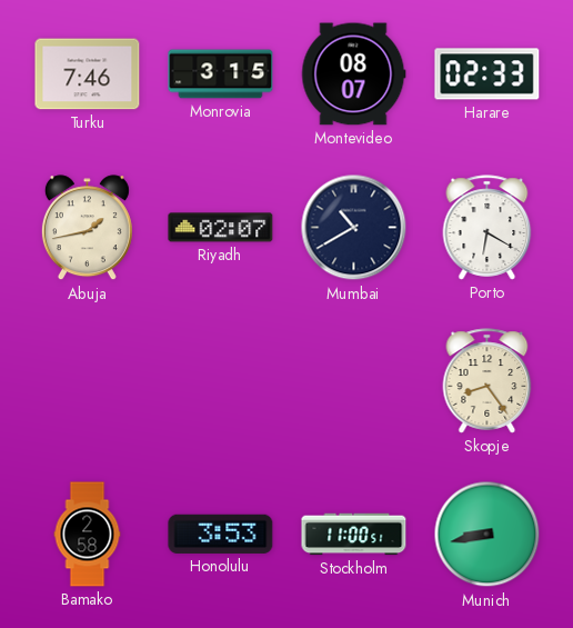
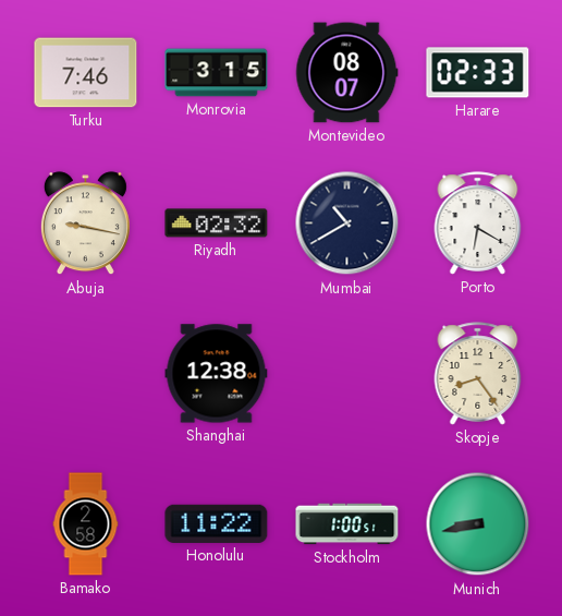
Abuja: 1:43 -> 9:17 (85, 224)
Riyadh: 02:07 -> 02:32 (217, 224)
Shanghai: none -> 12:38 (217, 374)
Honolulu: 3:53 -> 11:22 (217, 523)
Stockholm: 11:00 -> 1:00 (347, 524)
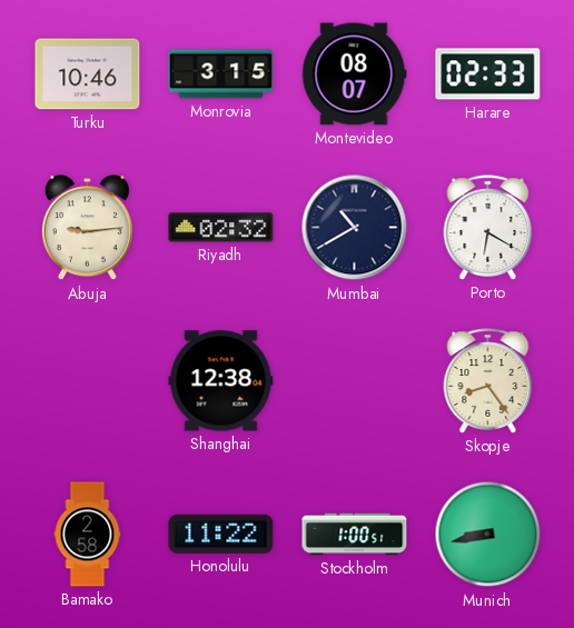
Turku: 7:46 -> 10:46 (88, 74)
Abuja: 9:17 -> 9:14 (87, 228)
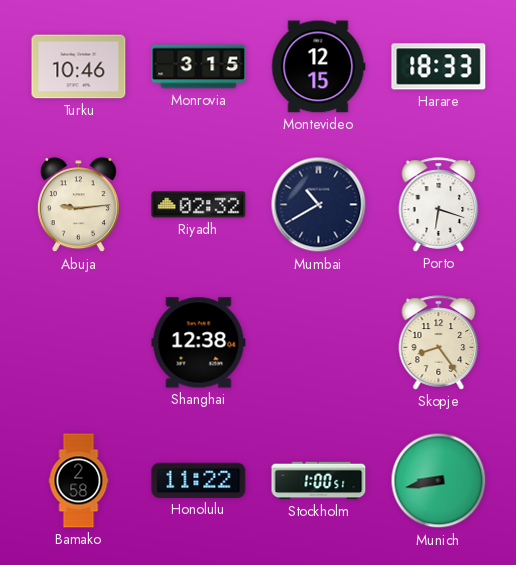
Montevideo: 08:07 -> 12:15 (318, 67)
Harare: 02:33 -> 18:33 (439, 67)
Porto: 6:20 -> 6:18 (439, 205)
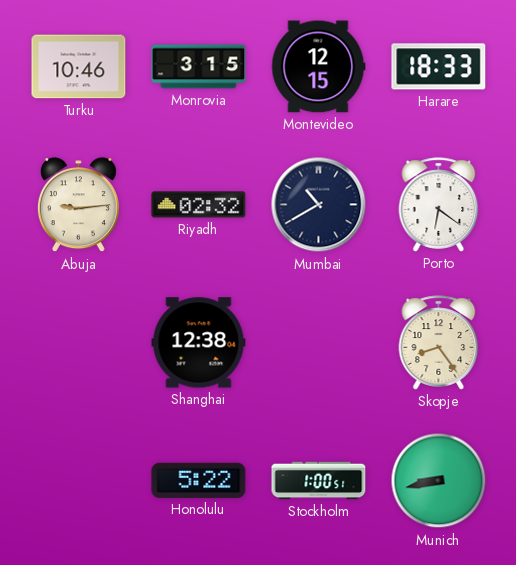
Porto: 6:18 -> 6:21 (439, 205)
Bamako: 2:58 -> none (79, 481)
Honolulu: 11:22 -> 5:22 (199, 480)
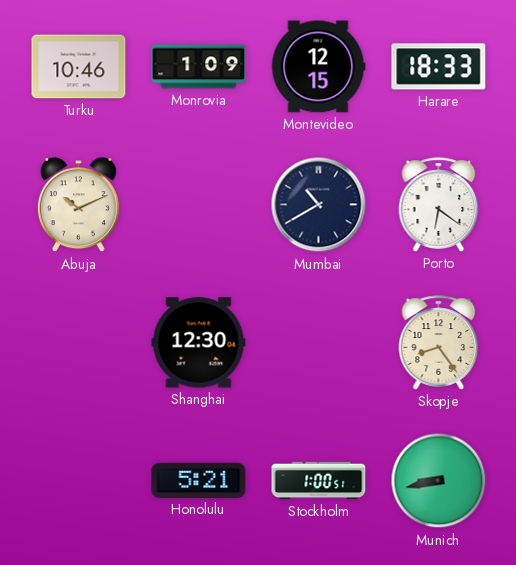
Monrovia: 3:15 -> 1:09 (199, 67)
Abuja: 9:14 -> 10:11 (78, 205)
Riyadh: 02:32 -> none (199, 205)
Shanghai: 12:38 -> 12:30 (199, 343)
Honolulu: 5:22 -> 5:21 (199, 480)
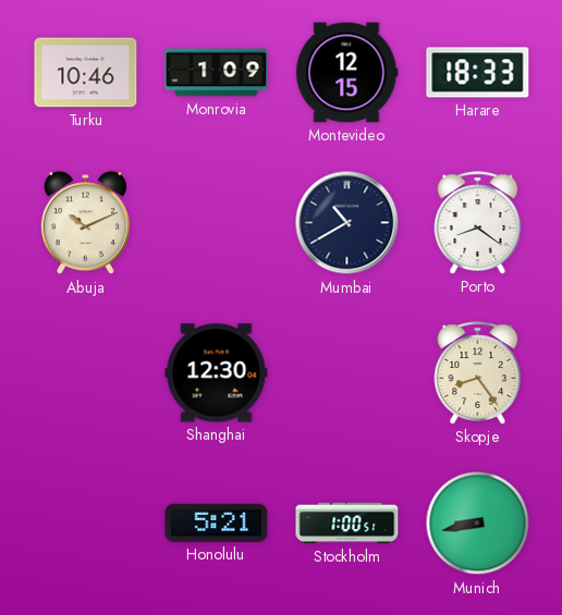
Porto: 6:21 -> 8:21 (478, 223)
